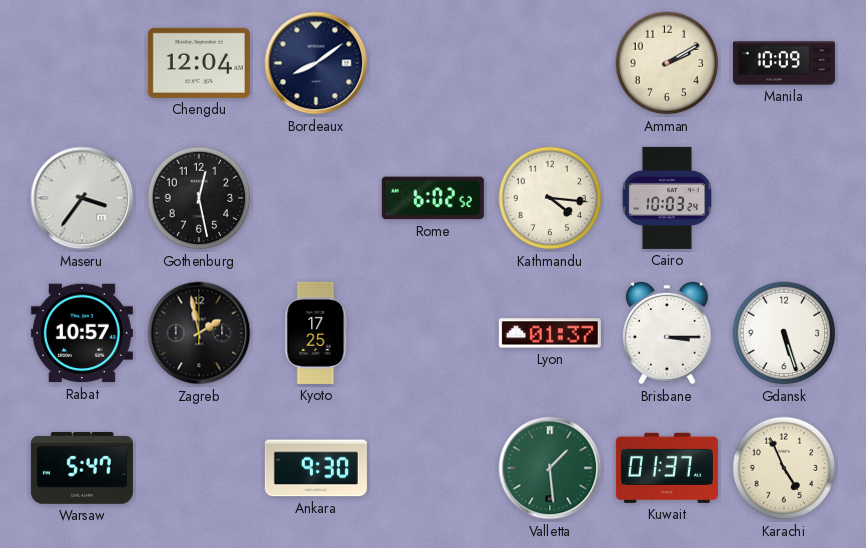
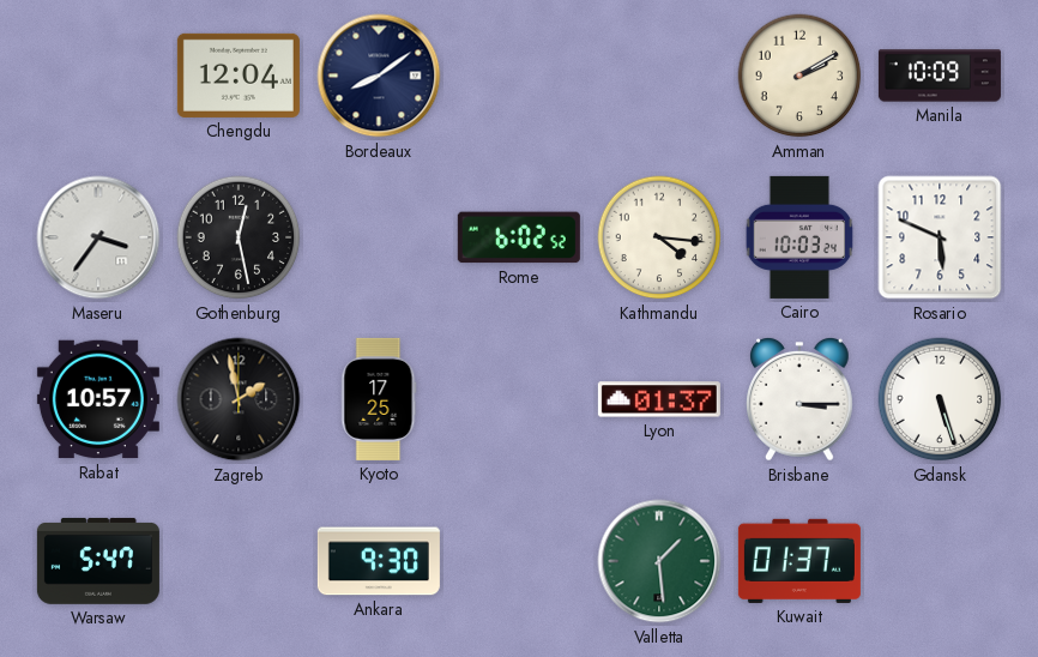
Rosario: none -> 5:49 (940, 237)
Karachi: 4:56 -> none (784, 468)
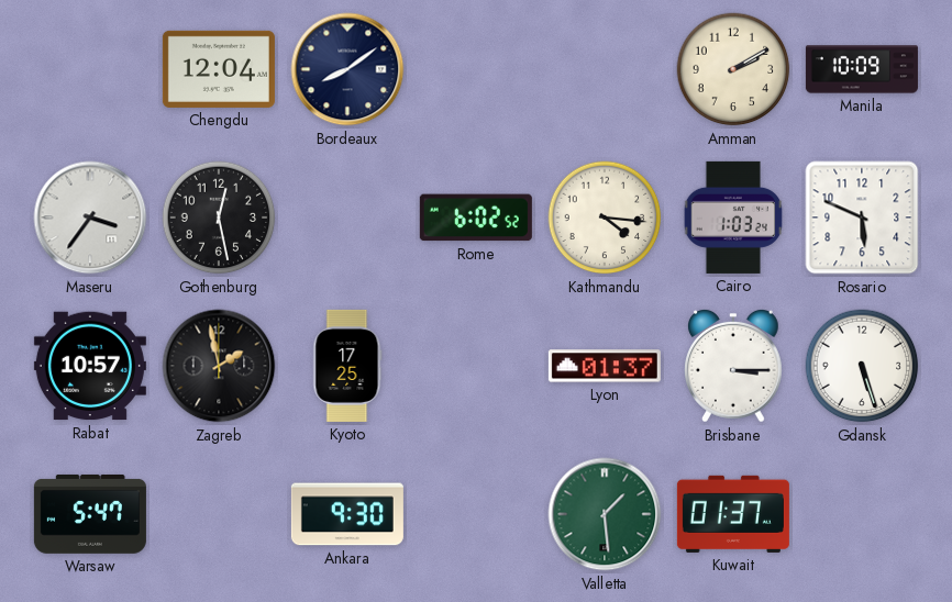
Cairo: 10:03 -> 1:03 (733, 218)
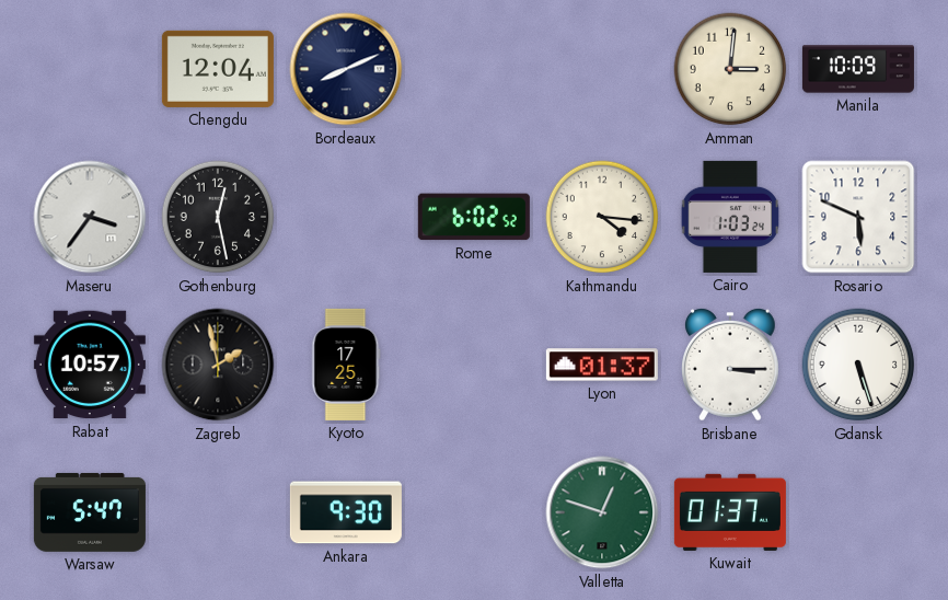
Bordeaux: 8:09 -> 8:11 (346, 69)
Amman: 2:10 -> 3:01 (730, 69)
Valletta: 1:29 -> 12:48 (602, 512)
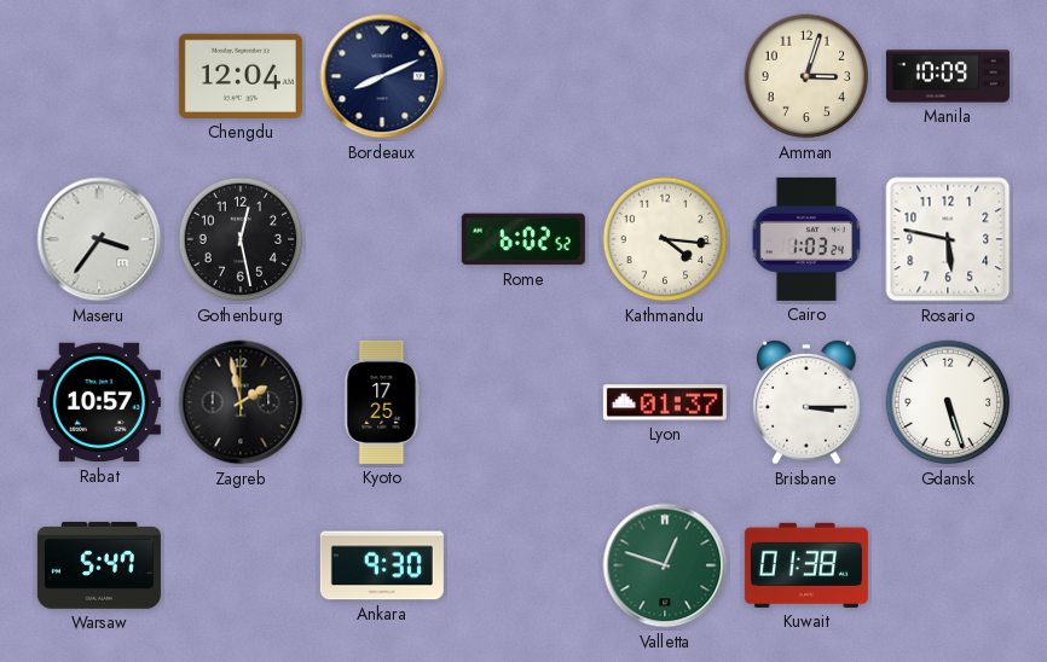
Amman: 3:01 -> 3:03 (806, 76)
Rosario: 5:49 -> 5:47 (948, 239)
Kuwait: 01:37 -> 01:38 (806, 565)
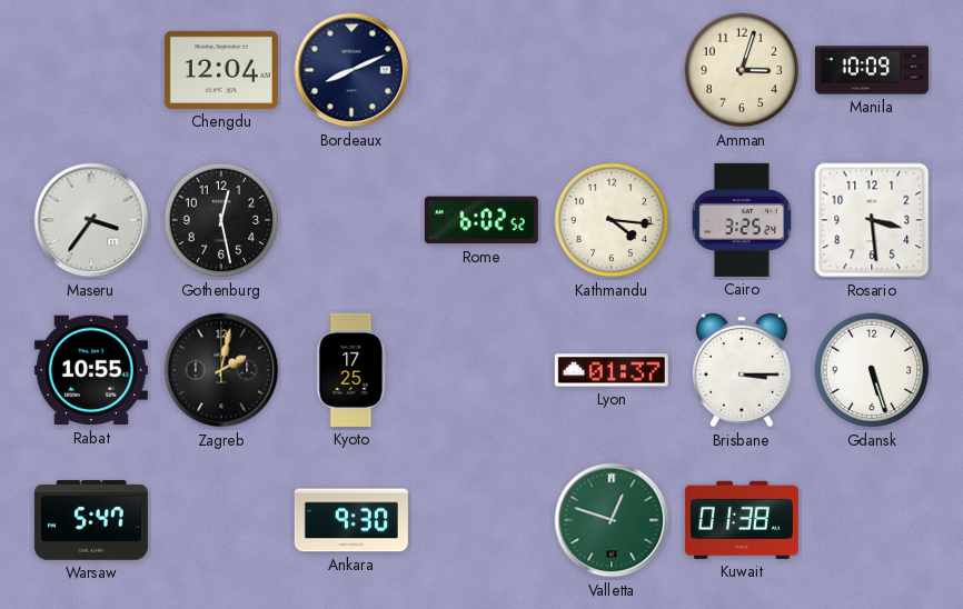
Cairo: 1:03 -> 3:25 (742, 220)
Rosario: 5:47 -> 3:29 (872, 220)
Rabat: 10:57 -> 10:55 (91, 370)
Zagreb: 1:58 -> 2:02 (221, 370)
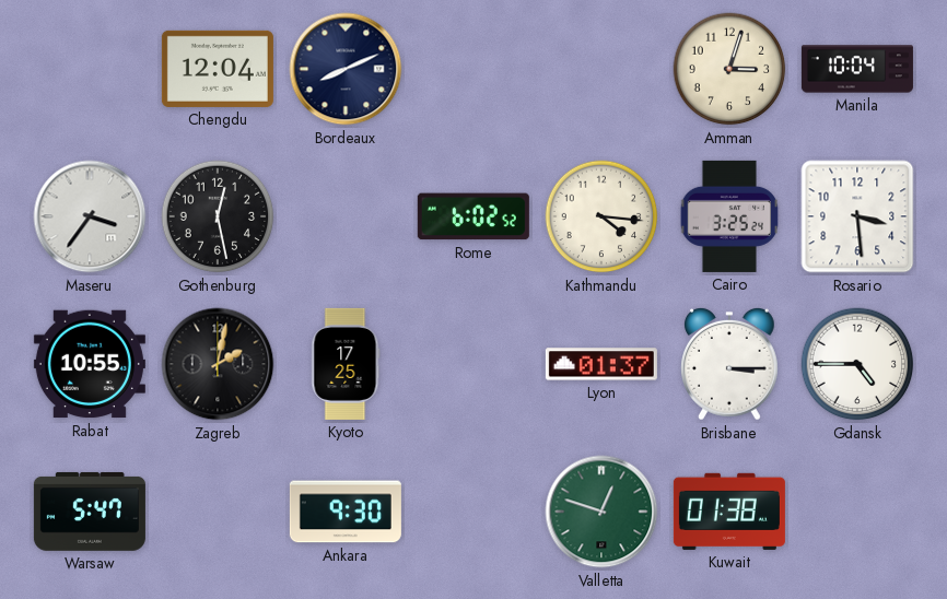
Manila: 10:09 -> 10:04 (857, 69)
Gdansk: 5:27 -> 4:45 (857, 364)
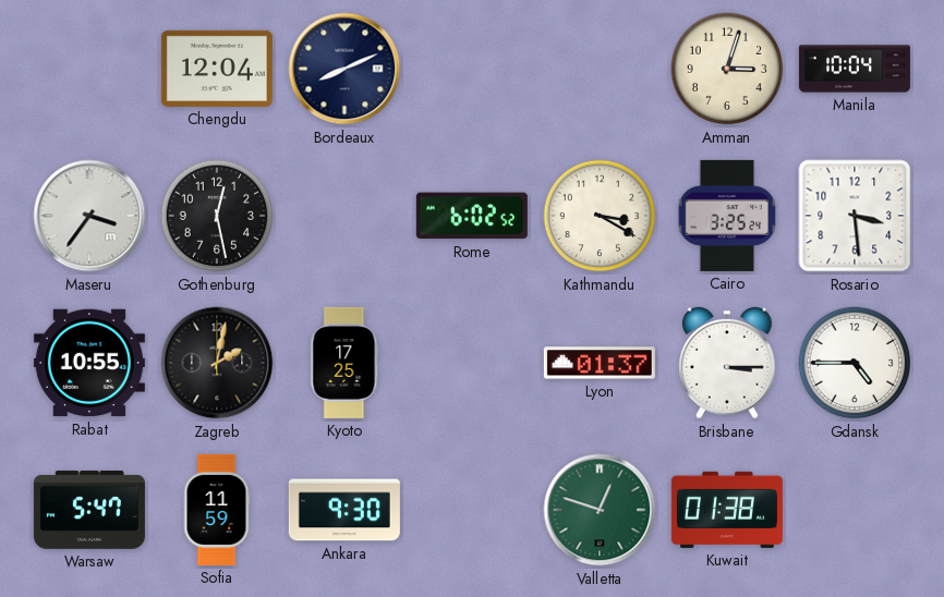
Kathmandu: 4:16 -> 3:20 (600, 216)
Sofia: none -> 11:59 (217, 510)
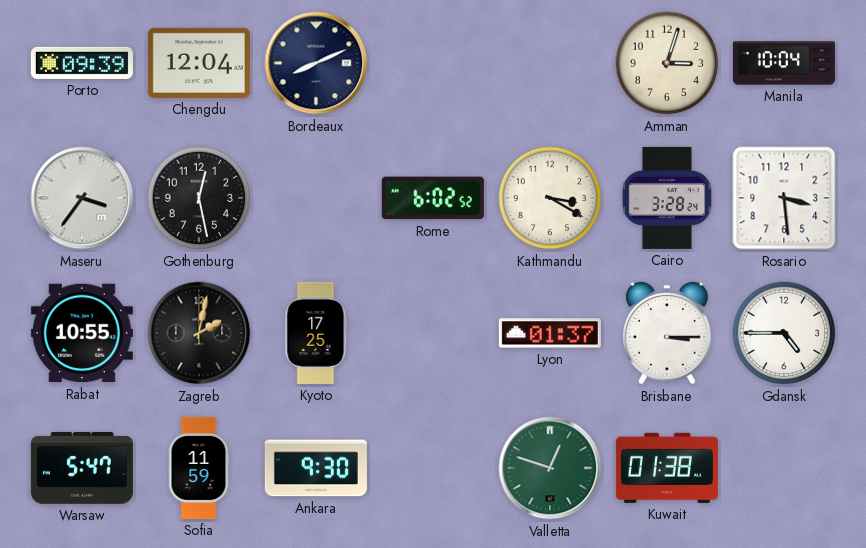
Porto: none -> 09:39 (82, 63)
Cairo: 3:25 -> 3:28 (667, 198)
